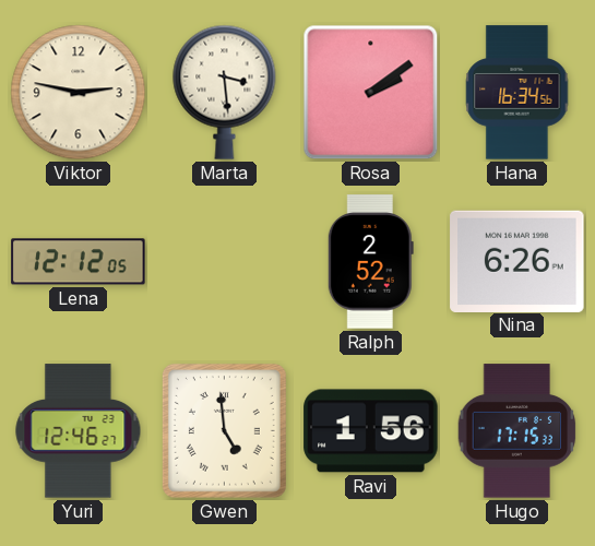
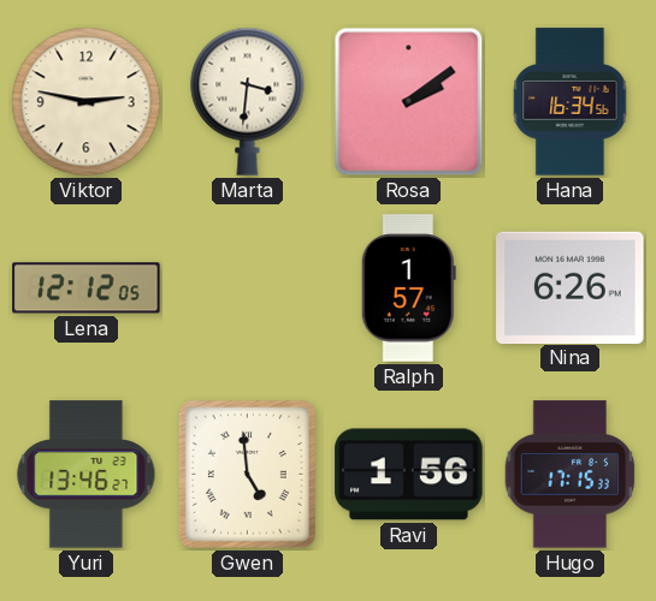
Marta: 3:29 -> 3:31 (248, 101)
Ralph: 2:52 -> 1:57 (408, 288)
Yuri: 12:46 -> 13:46 (87, 475)
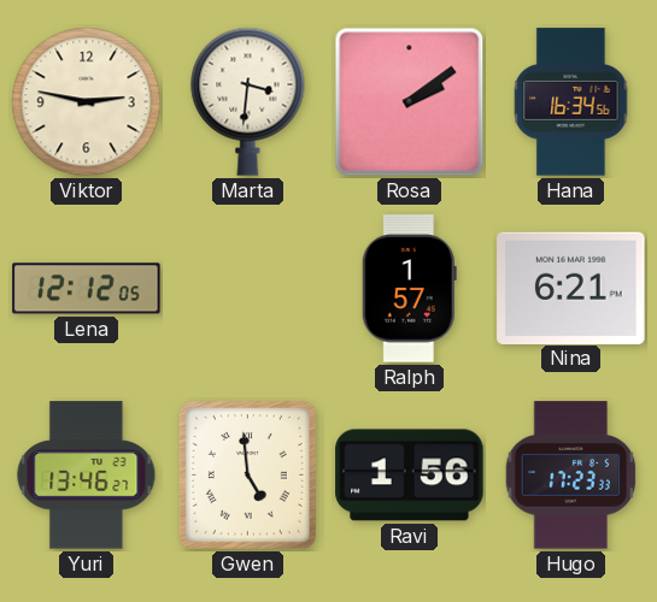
Nina: 6:26 -> 6:21 (571, 288)
Hugo: 17:15 -> 17:23 (571, 476)
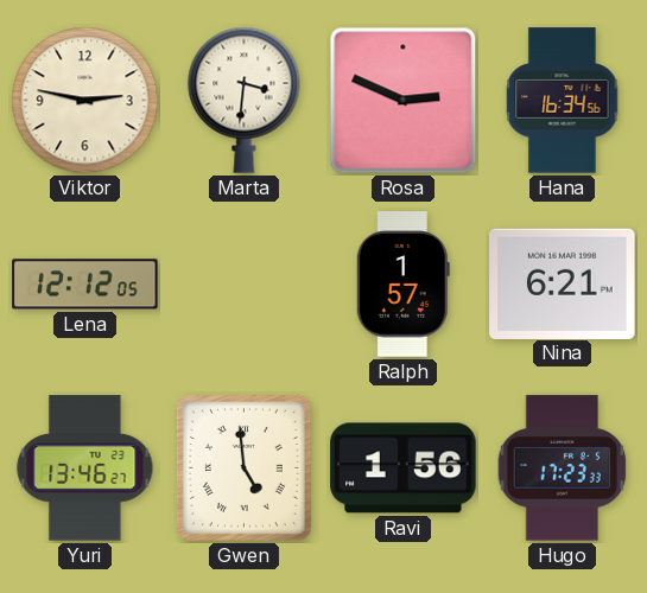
Rosa: 2:09 -> 2:49 (404, 101)
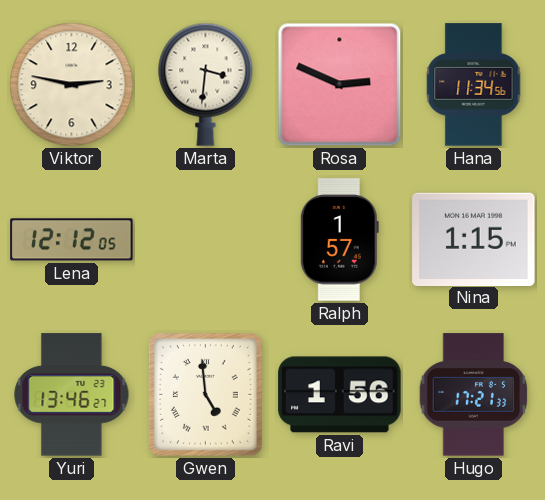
Hana: 16:34 -> 11:34 (474, 85)
Nina: 6:21 -> 1:15 (474, 239)
Hugo: 17:23 -> 17:21 (474, 395)
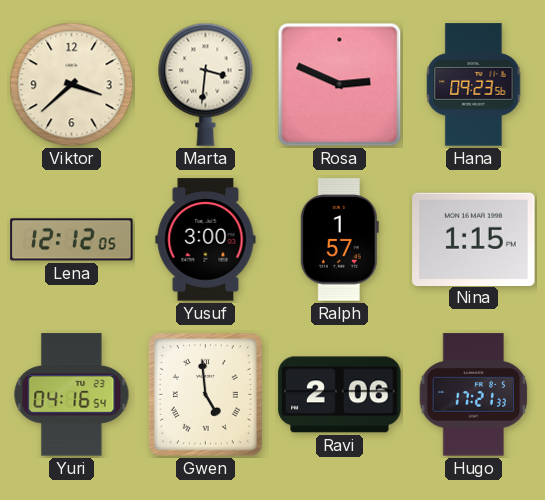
Viktor: 2:47 -> 3:38 (72, 85)
Hana: 11:34 -> 09:23 (474, 85)
Yusuf: none -> 3:00 (206, 240)
Yuri: 13:46 -> 04:16 (72, 395)
Ravi: 1:56 -> 2:06 (340, 395)
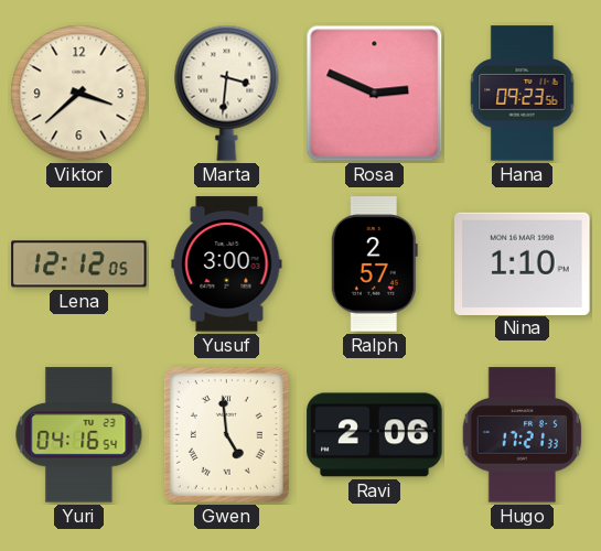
Ralph: 1:57 -> 2:57 (374, 264)
Nina: 1:15 -> 1:10 (523, 263)
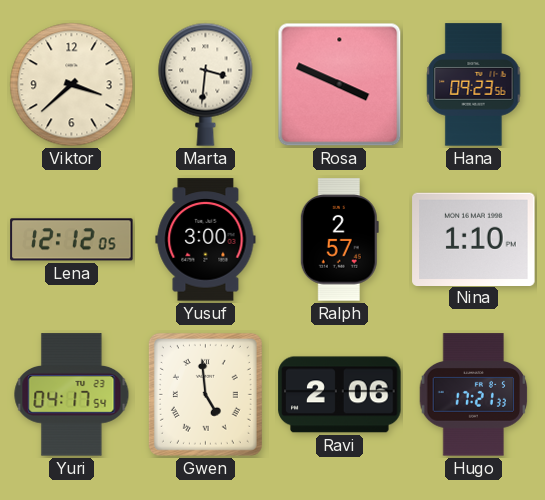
Rosa: 2:49 -> 3:49 (340, 85)
Yuri: 04:16 -> 04:17 (72, 395)
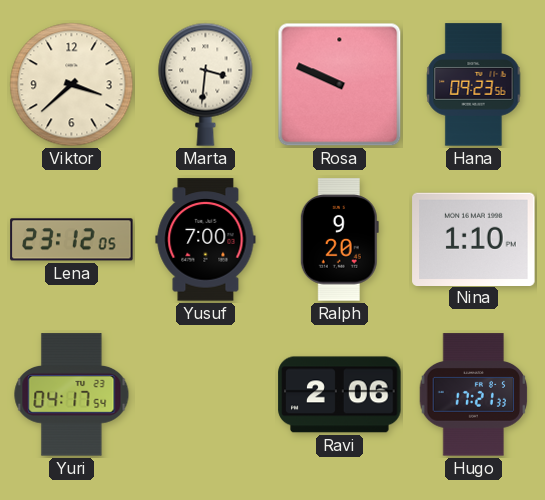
Rosa: 3:49 -> 9:49 (340, 85)
Lena: 12:12 -> 23:12 (72, 240)
Yusuf: 3:00 -> 7:00 (206, 240)
Ralph: 2:57 -> 9:20 (339, 240)
Gwen: 4:59 -> none (205, 394)
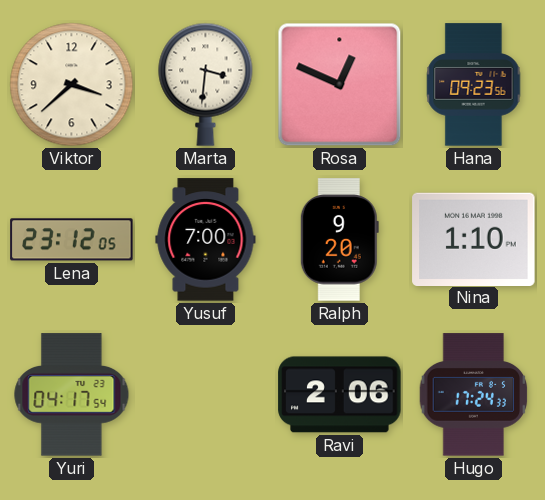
Rosa: 9:49 -> 12:49 (340, 85)
Hugo: 17:21 -> 17:24 (474, 395)
